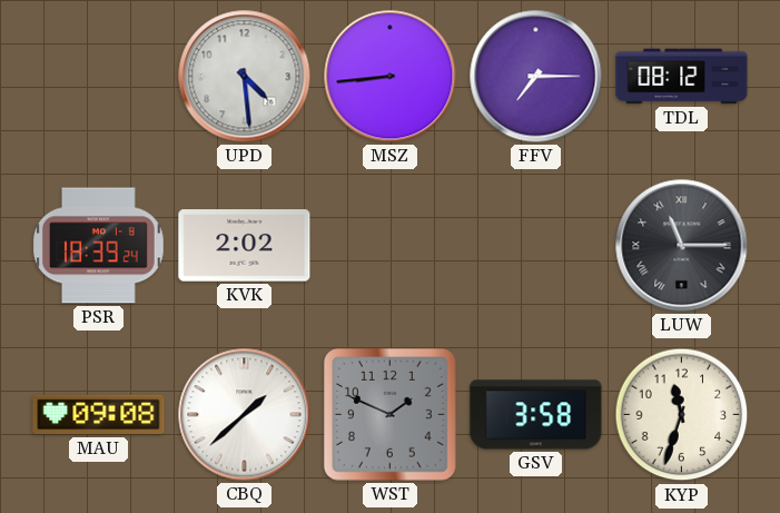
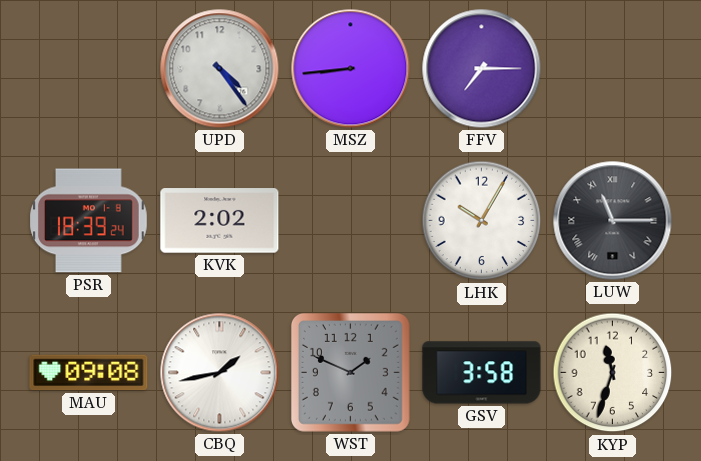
UPD: 4:29 -> 4:24 (220, 69)
TDL: 08:12 -> none (682, 77)
LHK: none -> 10:05 (482, 221)
CBQ: 1:38 -> 1:43 (220, 373)
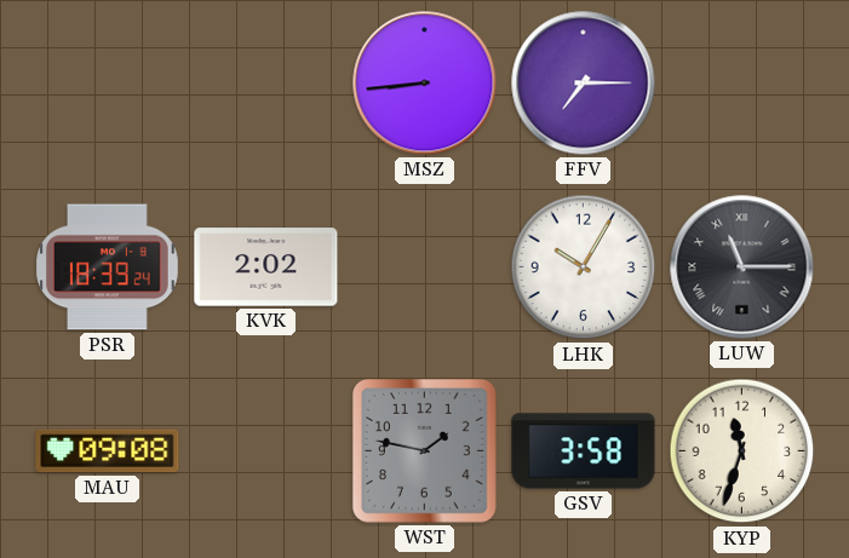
UPD: 4:24 -> none (220, 69)
CBQ: 1:43 -> none (220, 373)
WST: 1:49 -> 1:47 (424, 450)
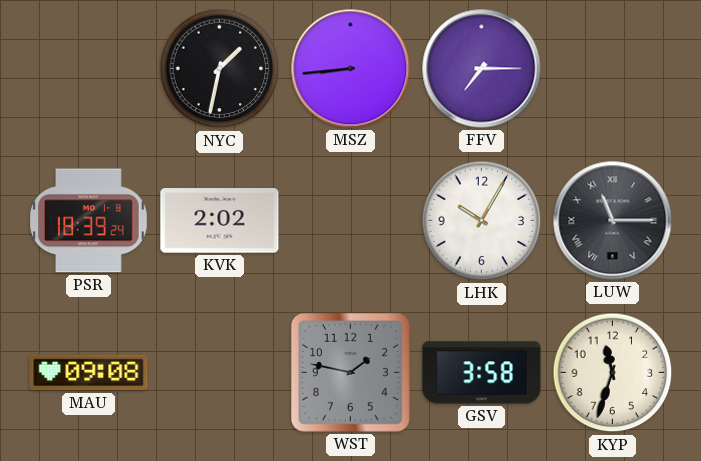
NYC: none -> 1:32 (220, 69)
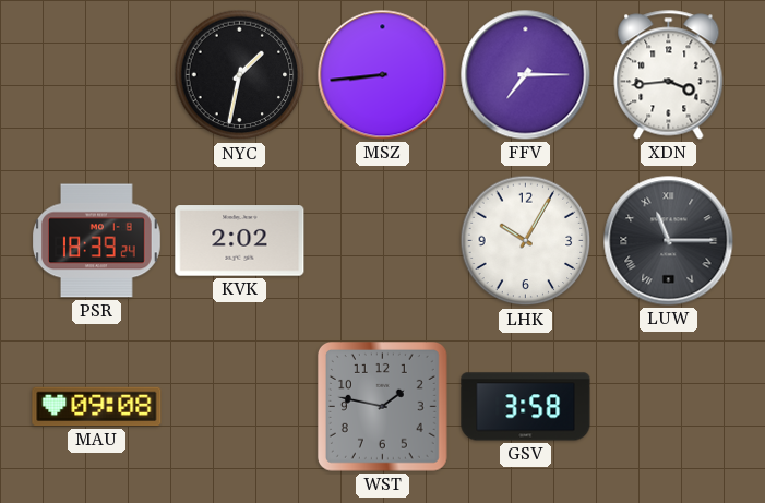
XDN: none -> 3:44 (669, 75)
KYP: 11:33 -> none (613, 373)
